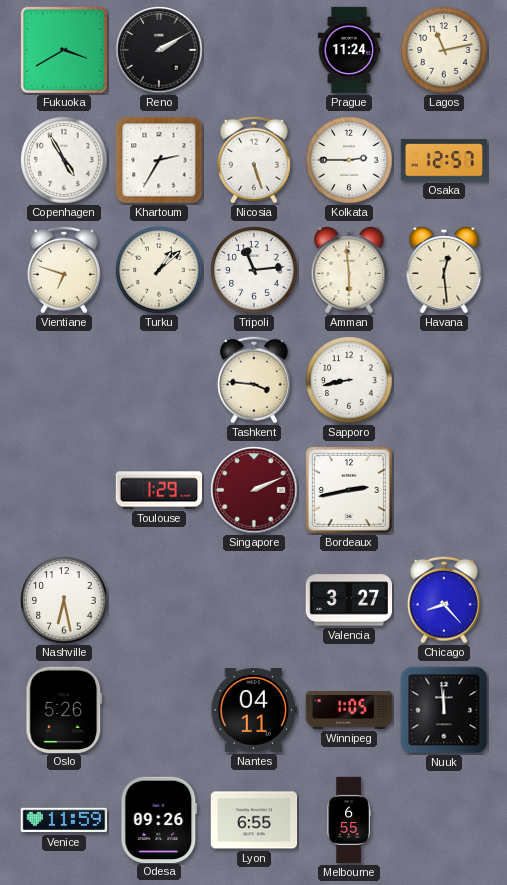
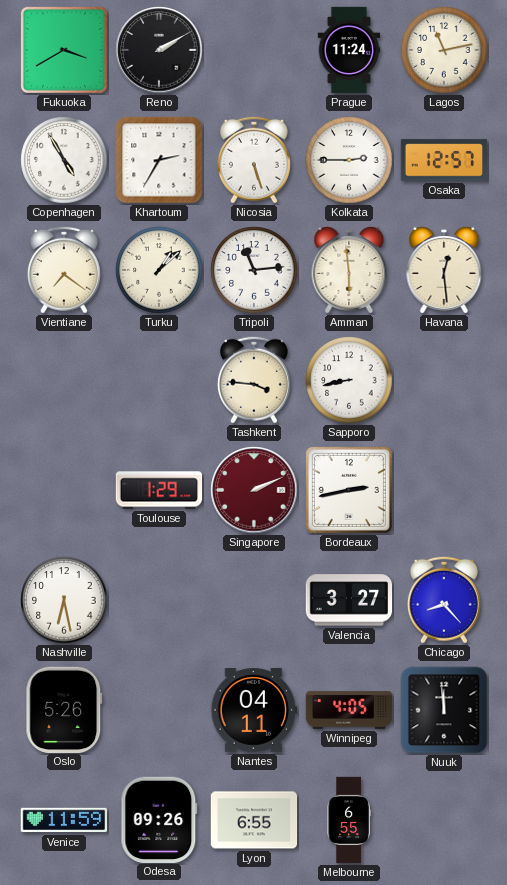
Vientiane: 6:48 -> 7:21 (64, 270)
Winnipeg: 1:05 -> 4:05 (349, 710)
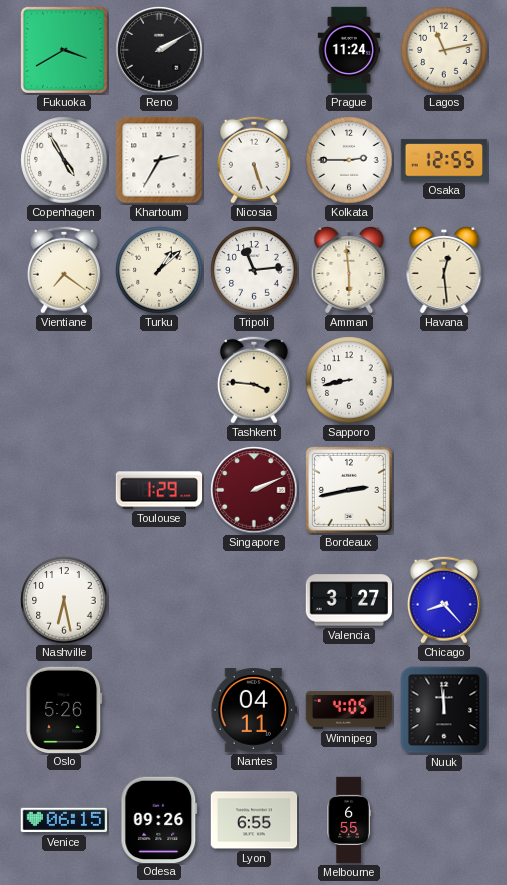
Osaka: 12:57 -> 12:55 (444, 160)
Venice: 11:59 -> 06:15 (64, 820)
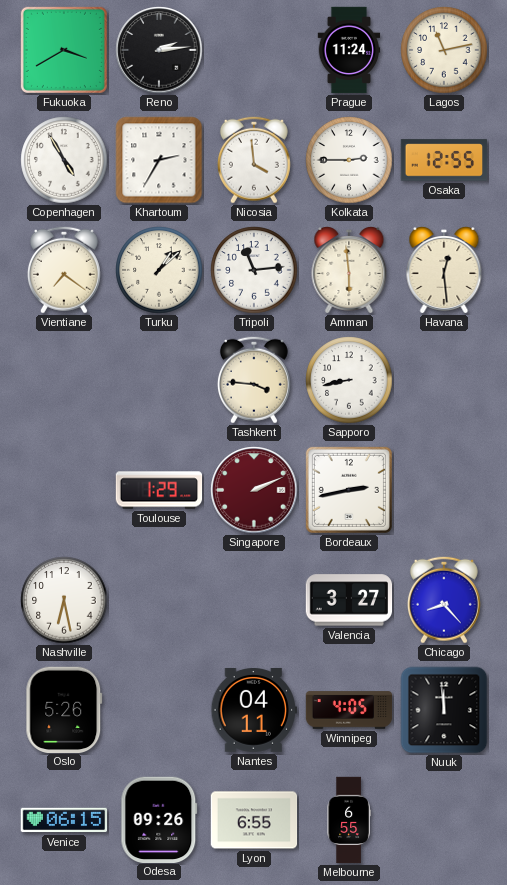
Reno: 2:10 -> 2:14 (159, 50)
Nicosia: 5:27 -> 3:59 (254, 160)
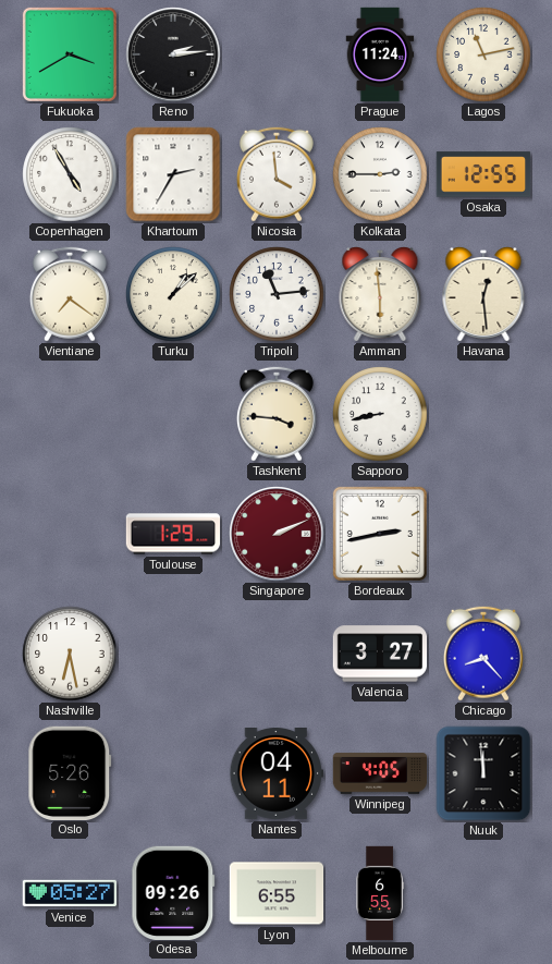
Venice: 06:15 -> 05:27 (70, 893)
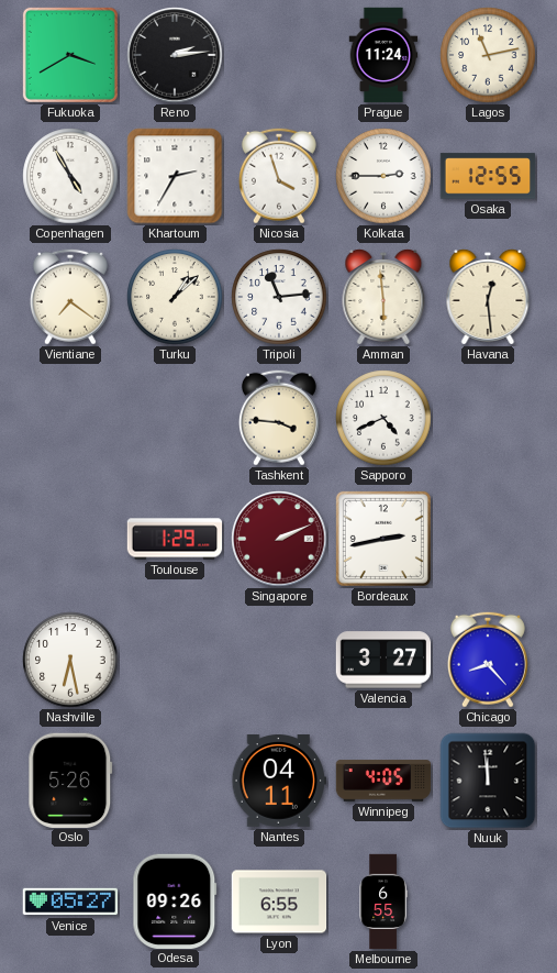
Nicosia: 3:59 -> 3:57 (279, 176)
Sapporo: 8:43 -> 4:41 (383, 418)
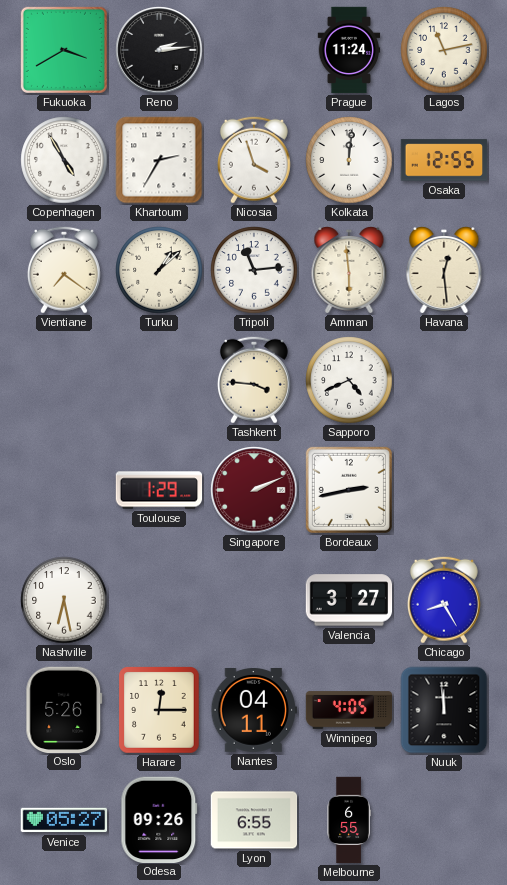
Kolkata: 2:45 -> 12:01 (349, 160)
Chicago: 8:23 -> 8:25 (444, 600)
Harare: none -> 12:15 (159, 710)
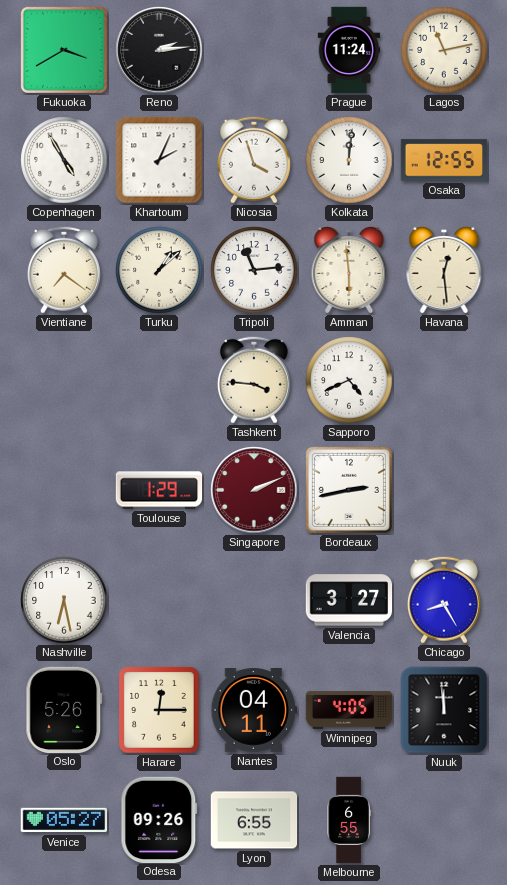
Khartoum: 2:35 -> 2:04 (159, 160)
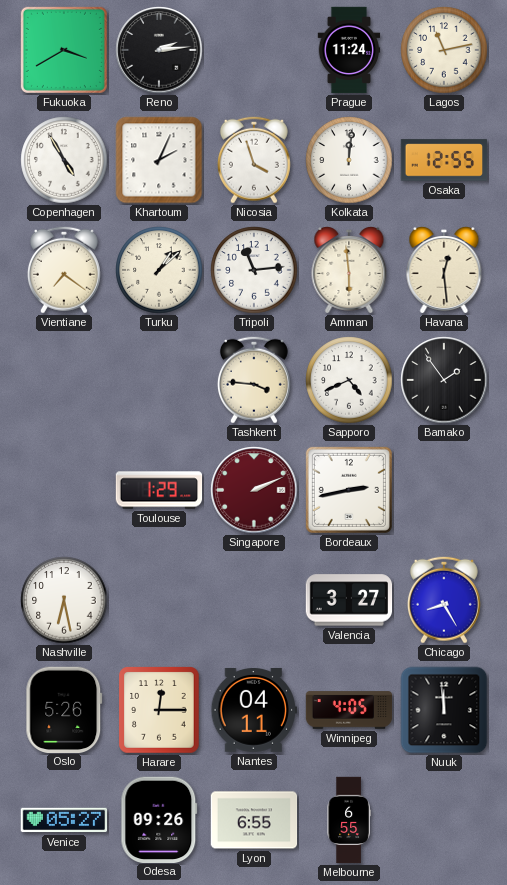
Bamako: none -> 1:54 (444, 380)
